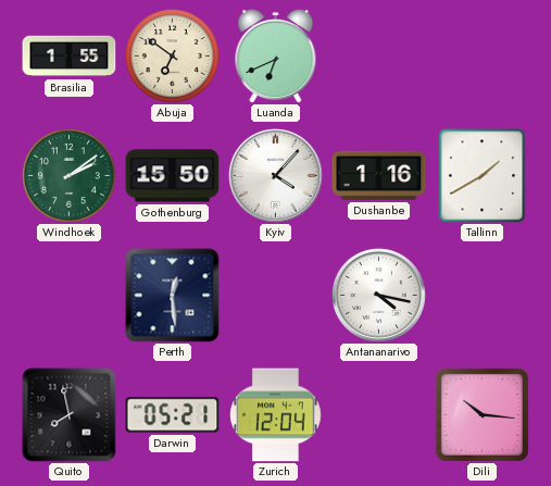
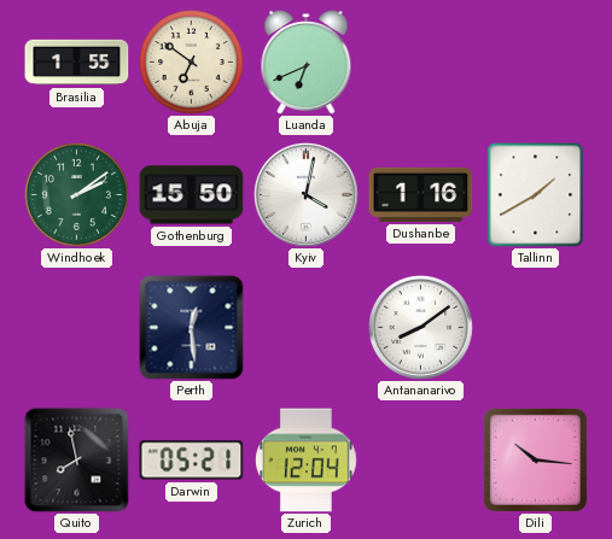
Kyiv: 4:07 -> 4:02 (305, 194)
Antananarivo: 4:17 -> 8:09 (420, 327)
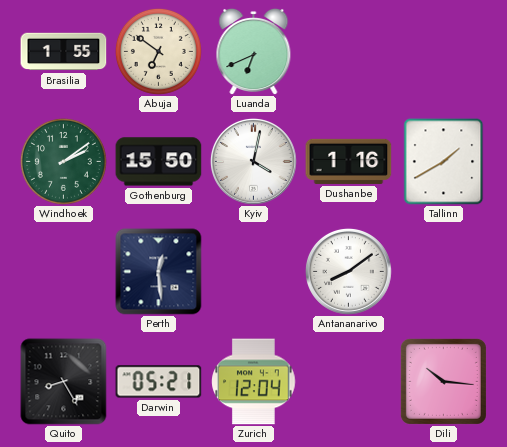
Quito: 7:58 -> 8:25 (64, 382)
